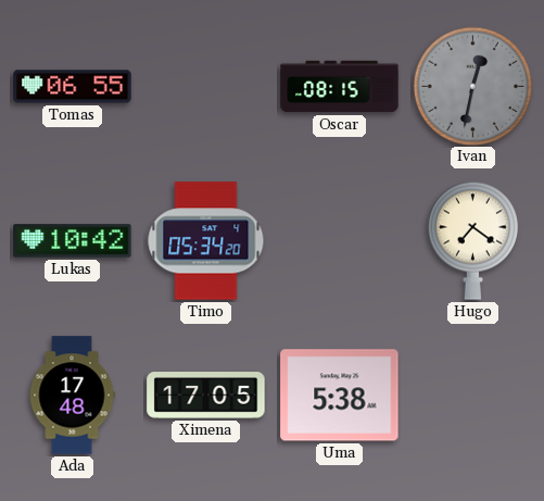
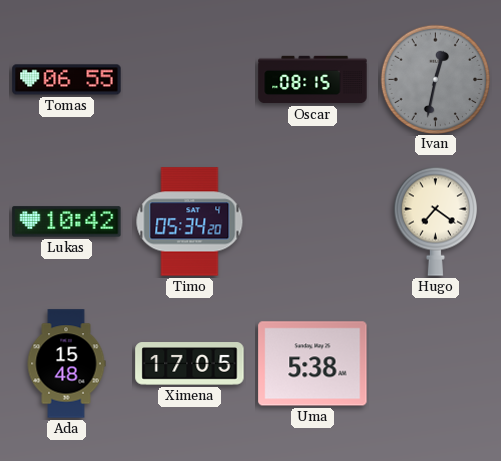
Ada: 17:48 -> 15:48 (66, 364)
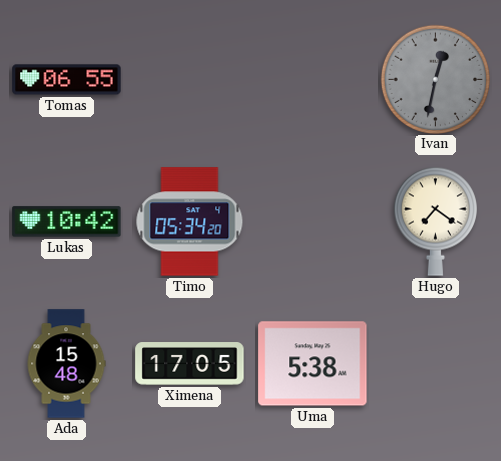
Oscar: 08:15 -> none (313, 80)
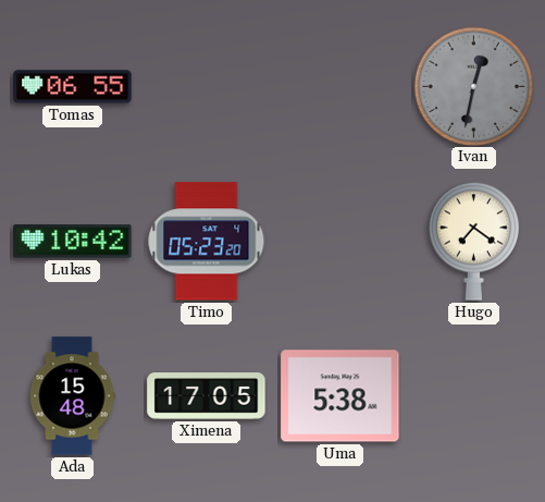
Timo: 05:34 -> 05:23 (207, 242)
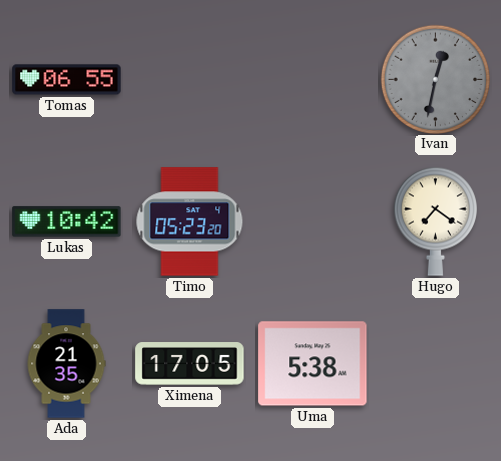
Ada: 15:48 -> 21:35 (66, 364)
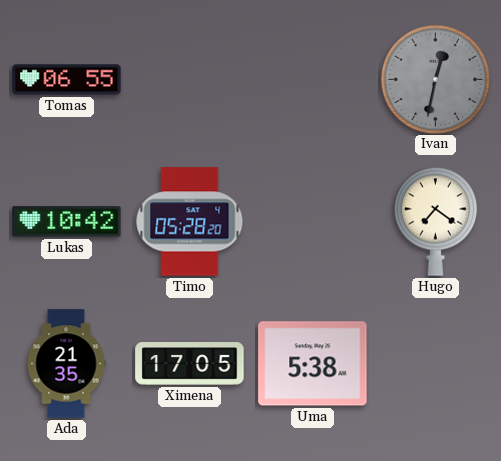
Timo: 05:23 -> 05:28 (190, 222)
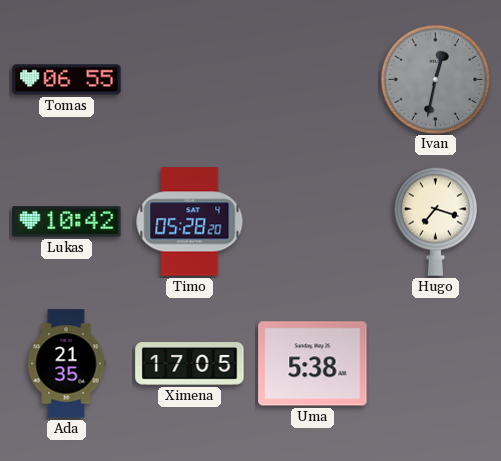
Hugo: 7:21 -> 7:18 (435, 221)
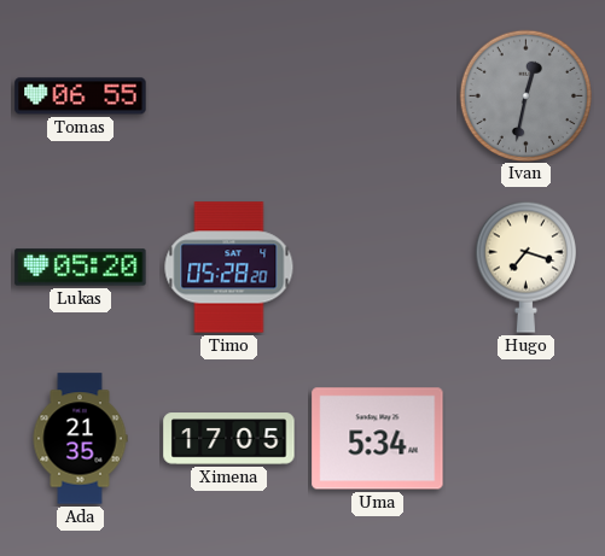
Lukas: 10:42 -> 05:20 (81, 268)
Uma: 5:38 -> 5:34 (378, 439)
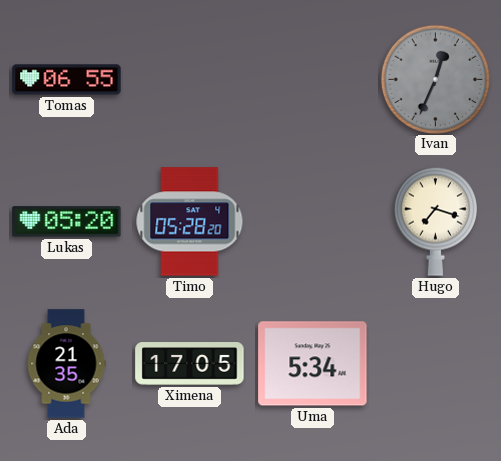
Ivan: 12:32 -> 12:34 (435, 79)
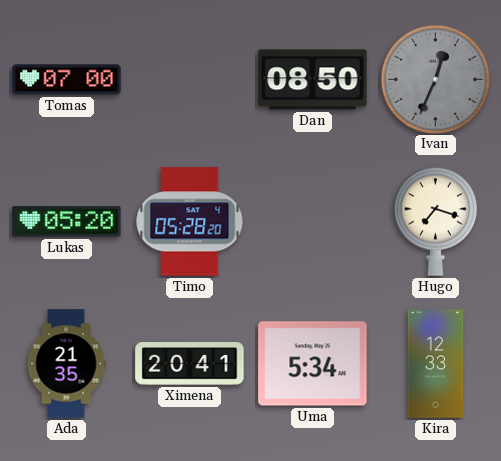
Tomas: 06:55 -> 07:00 (67, 80)
Dan: none -> 08:50 (313, 80)
Ximena: 17:05 -> 20:41 (190, 364)
Kira: none -> 12:33 (436, 364)
